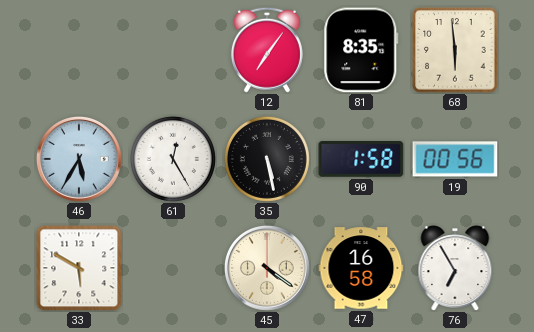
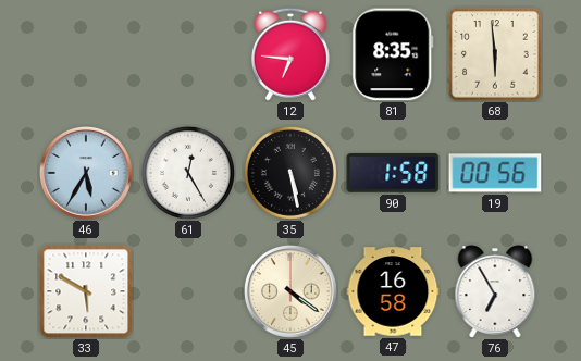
12: 7:06 -> 6:46 (290, 54)
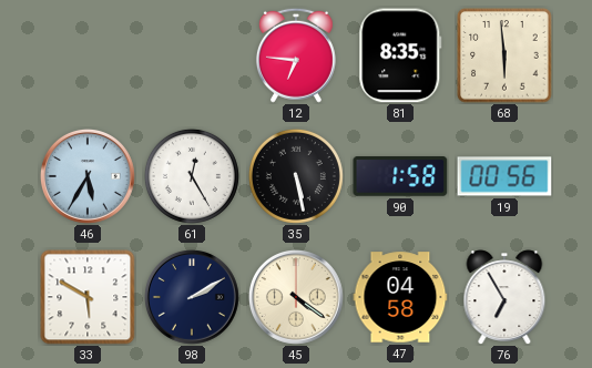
98: none -> 2:10 (192, 297)
47: 16:58 -> 04:58 (400, 297)
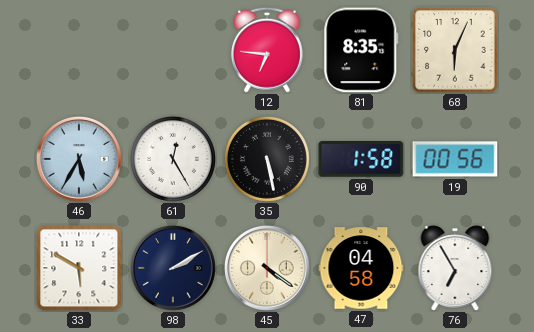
68: 5:59 -> 6:04 (455, 50)
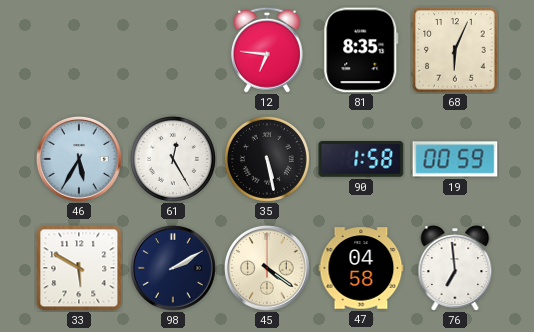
19: 00:56 -> 00:59 (455, 159)
76: 6:55 -> 6:59 (455, 268)
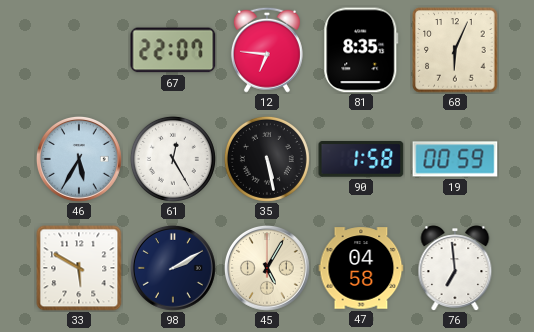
67: none -> 22:07 (173, 50)
45: 4:21 -> 5:05 (267, 268)
